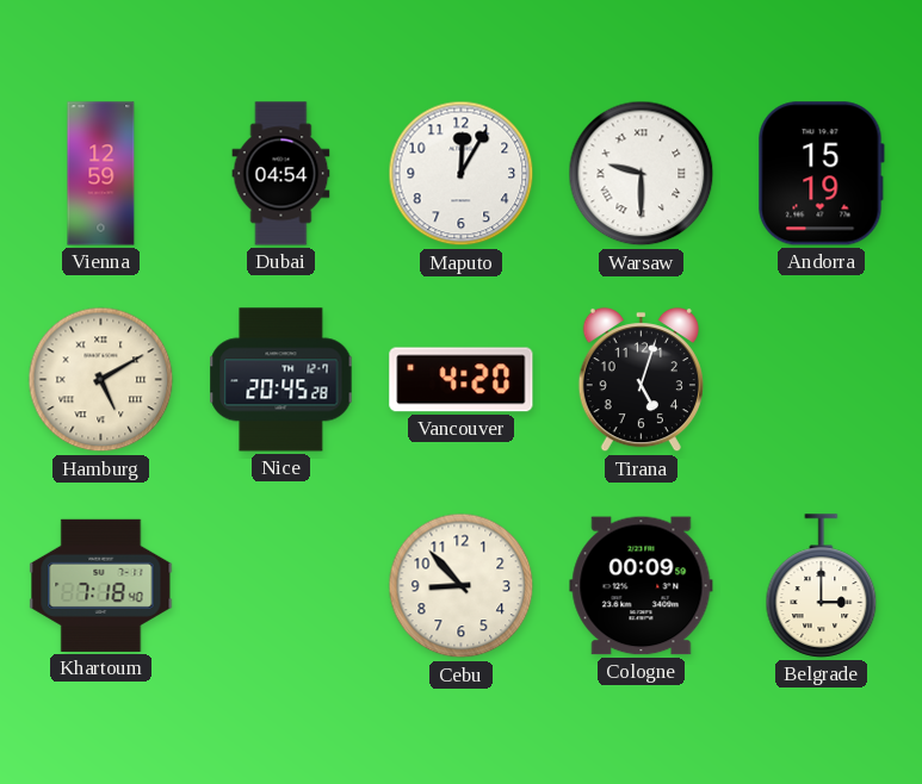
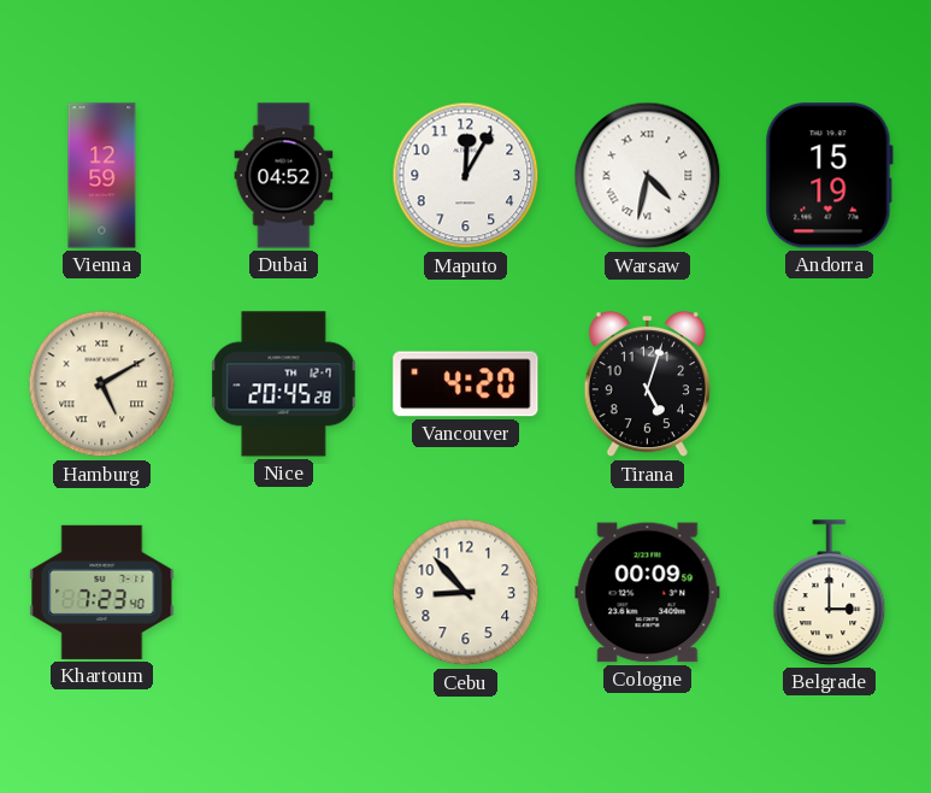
Dubai: 04:54 -> 04:52 (284, 176)
Warsaw: 9:30 -> 4:32 (648, 176)
Khartoum: 7:18 -> 7:23 (102, 592)
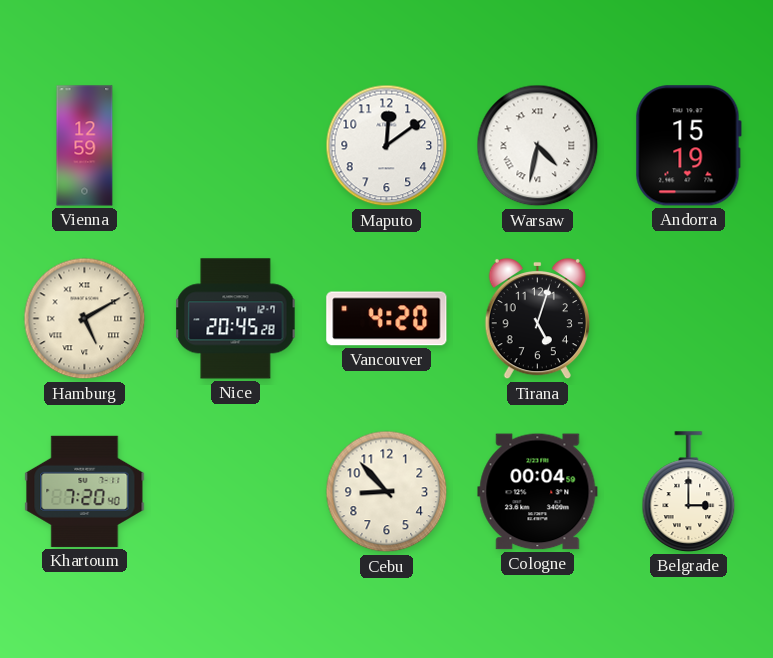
Dubai: 04:52 -> none (284, 176)
Maputo: 12:05 -> 12:09 (387, 146)
Khartoum: 7:23 -> 7:20 (85, 491)
Cologne: 00:09 -> 00:04 (538, 492)
